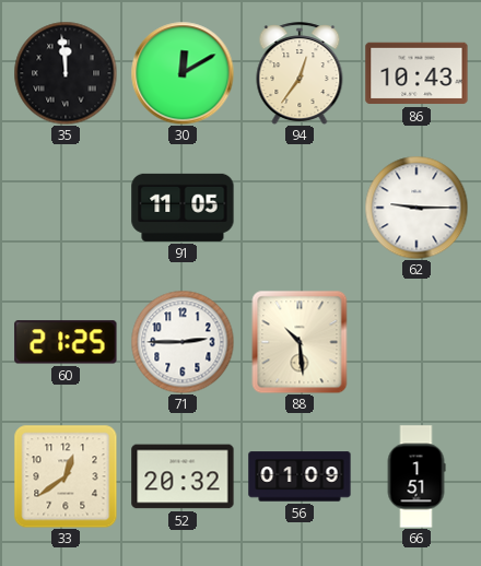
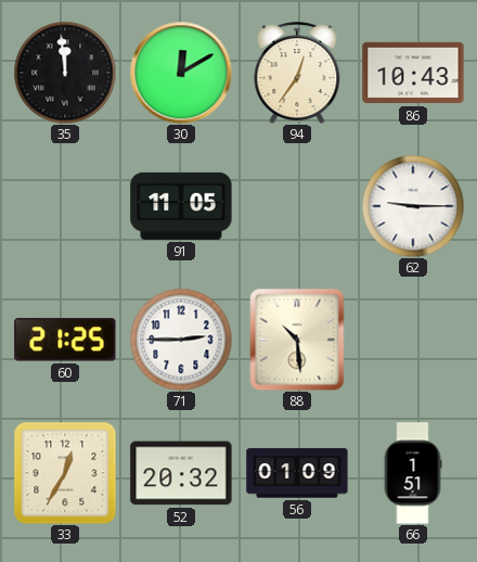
33: 12:39 -> 12:35 (65, 473)
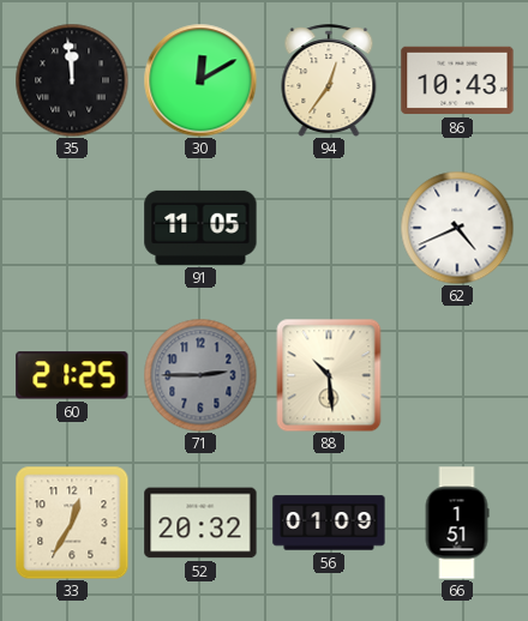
62: 9:15 -> 4:41 (457, 228)
71 dial: white -> grey (200, 375)
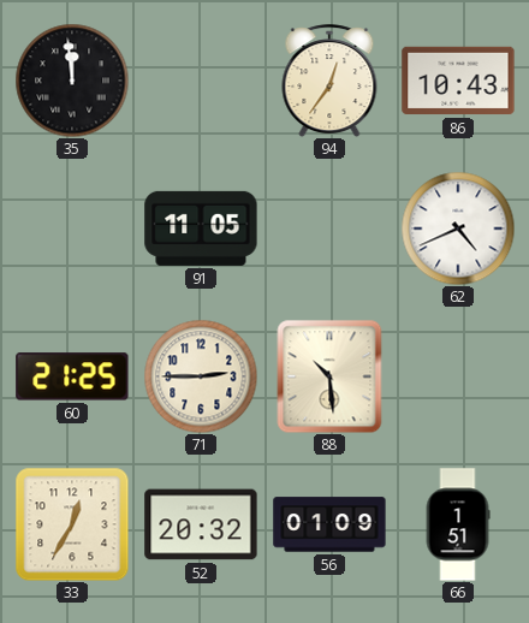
30: 12:10 -> none (200, 80)
71 dial: grey -> cream (201, 376)
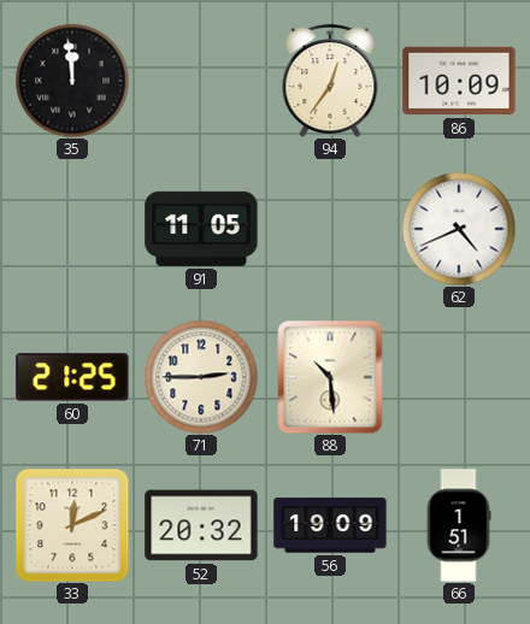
86: 10:43 -> 10:09 (459, 81)
33: 12:35 -> 12:11 (72, 525)
56: 01:09 -> 19:09 (330, 525)
